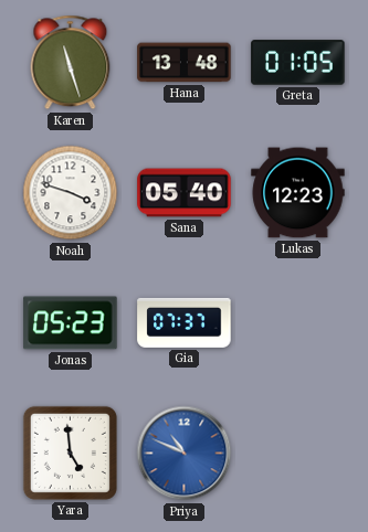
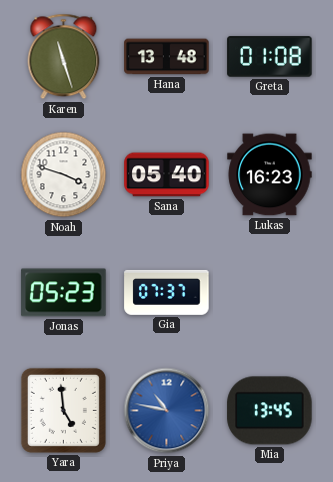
Greta: 01:05 -> 01:08 (270, 57)
Lukas: 12:23 -> 16:23 (270, 175)
Priya: 10:49 -> 10:47 (167, 411)
Mia: none -> 13:45 (270, 411)
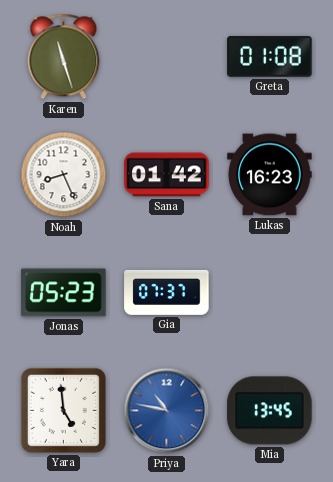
Hana: 13:48 -> none (167, 57)
Noah: 3:48 -> 8:26 (64, 175)
Sana: 05:40 -> 01:42 (167, 175)
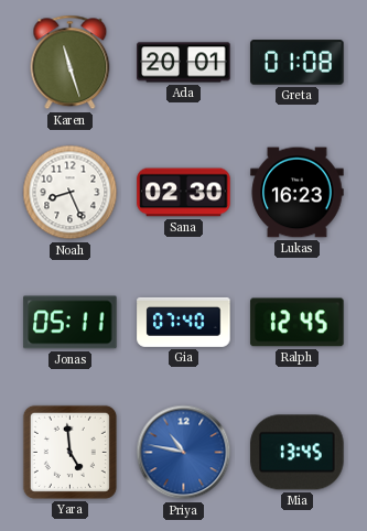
Ada: none -> 20:01 (184, 63)
Sana: 01:42 -> 02:30 (184, 193)
Jonas: 05:23 -> 05:11 (71, 323)
Gia: 07:37 -> 07:40 (184, 322)
Ralph: none -> 12:45 (298, 323)
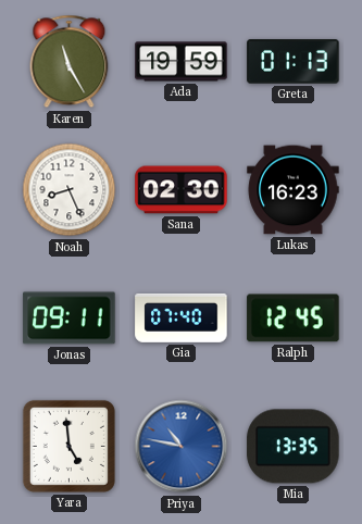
Karen: 11:27 -> 11:25 (70, 62)
Ada: 20:01 -> 19:59 (182, 62)
Greta: 01:08 -> 01:13 (294, 62)
Jonas: 05:11 -> 09:11 (70, 319)
Mia: 13:45 -> 13:35 (294, 447)
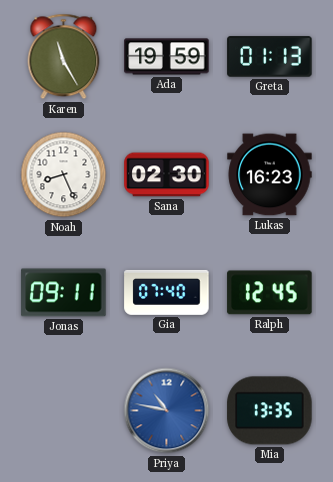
Yara: 4:59 -> none (68, 446)
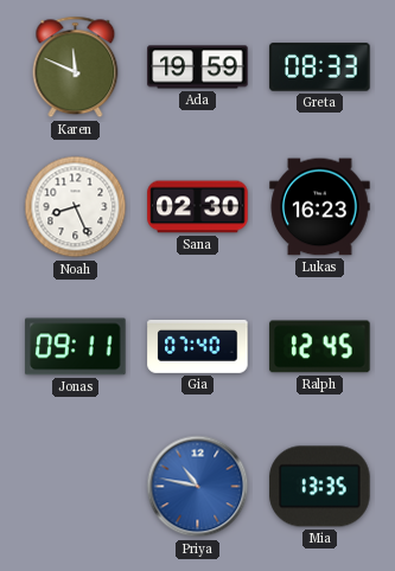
Karen: 11:25 -> 11:49 (76, 68)
Greta: 01:13 -> 08:33 (320, 68)
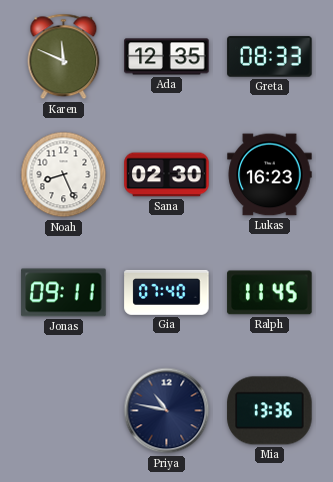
Ada: 19:59 -> 12:35 (167, 57)
Ralph: 12:45 -> 11:45 (270, 293)
Priya dial: blue -> navy (167, 411)
Mia: 13:35 -> 13:36 (270, 411)
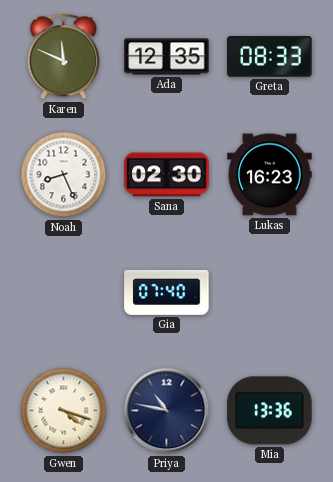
Jonas: 09:11 -> none (64, 293)
Ralph: 11:45 -> none (270, 293)
Gwen: none -> 4:18 (64, 411)
